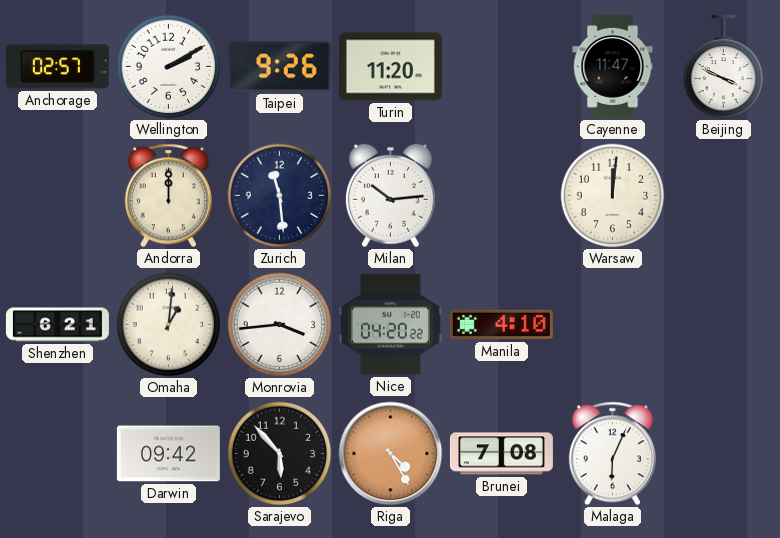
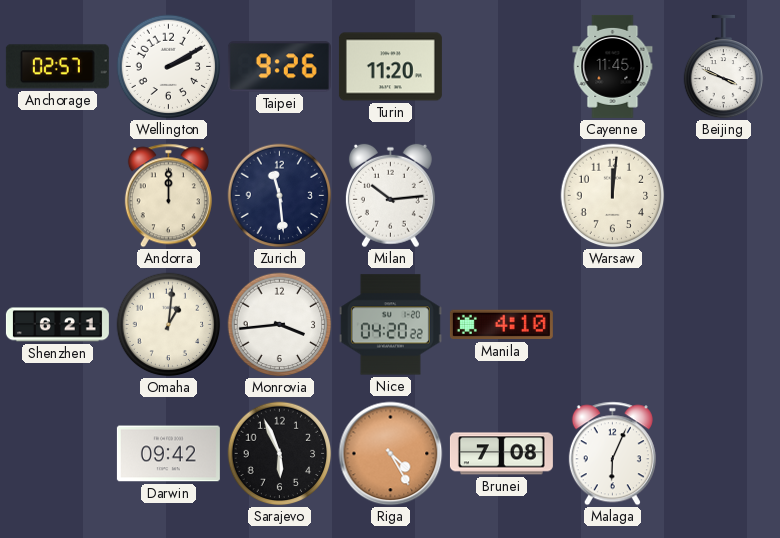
Cayenne: 11:47 -> 11:45 (613, 66)
Sarajevo: 5:53 -> 5:56 (280, 454)
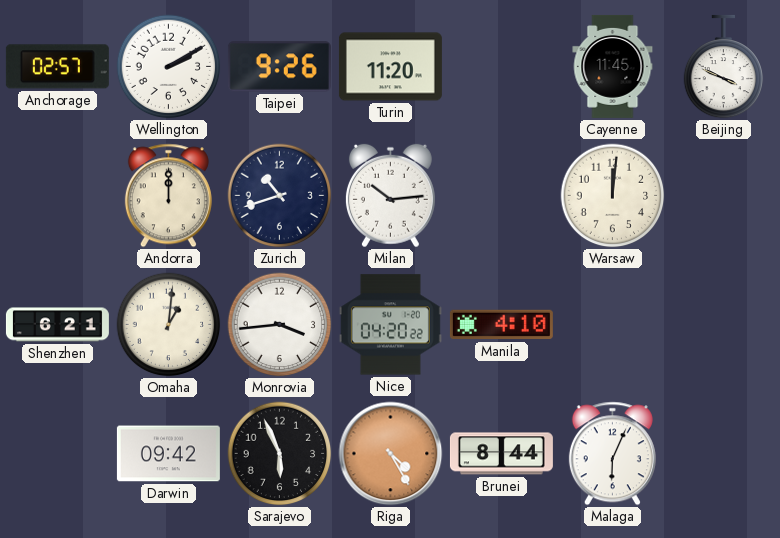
Zurich: 11:29 -> 10:42 (280, 196)
Brunei: 7:08 -> 8:44 (501, 454)
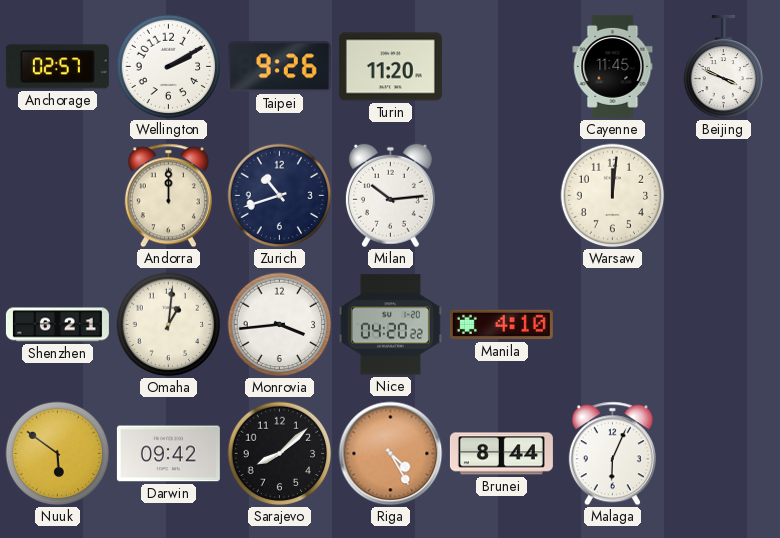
Nuuk: none -> 5:51 (58, 454)
Sarajevo: 5:56 -> 8:08 (280, 454)
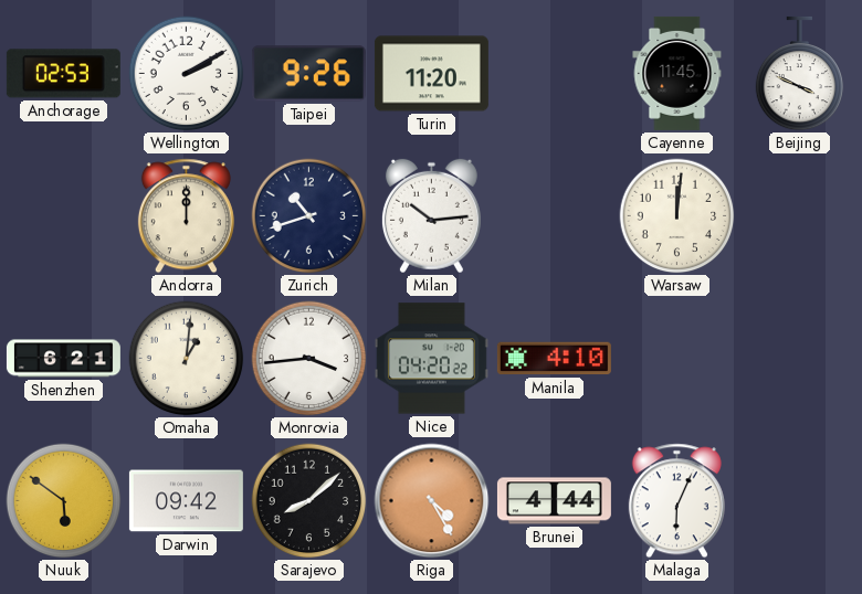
Anchorage: 02:57 -> 02:53 (63, 74)
Brunei: 8:44 -> 4:44 (554, 501)
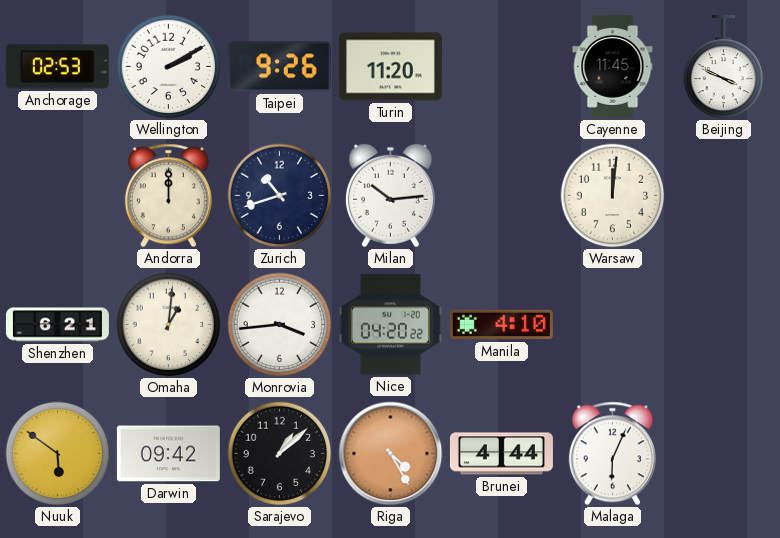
Sarajevo: 8:08 -> 1:08 (280, 454)
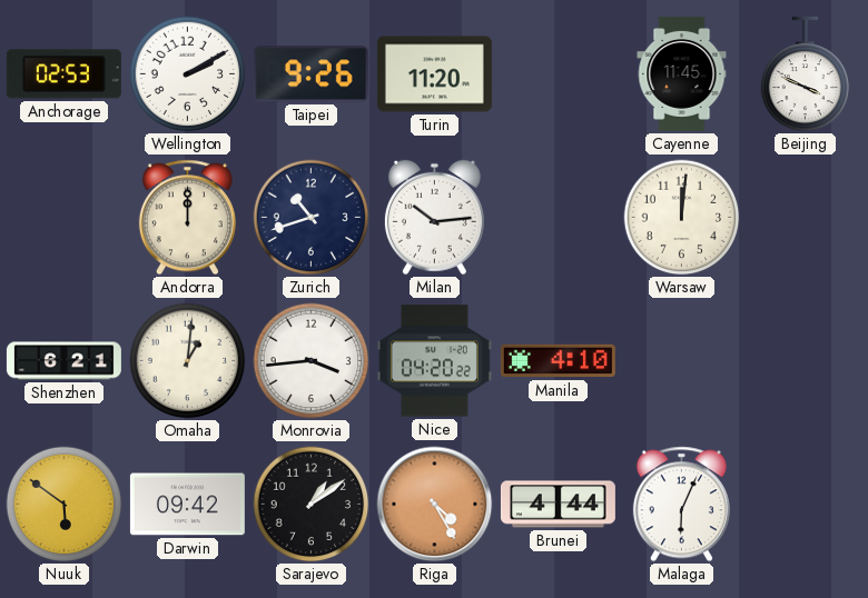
Sarajevo: 1:08 -> 1:09 (312, 505)
